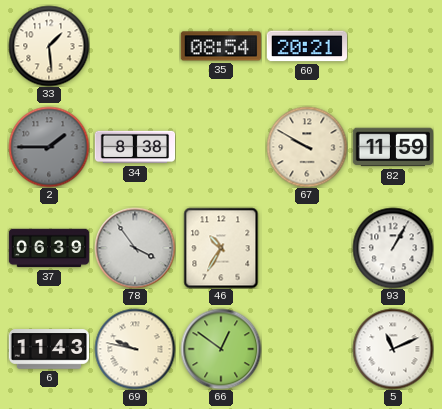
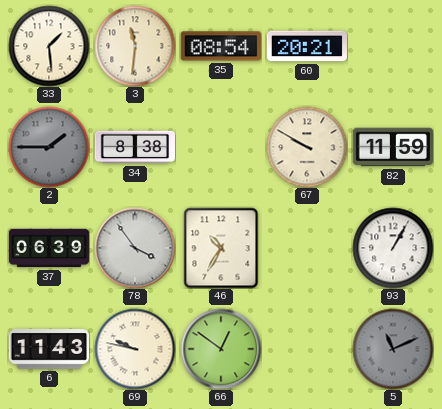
3: none -> 11:31 (135, 46)
5 dial: white -> grey (393, 349)
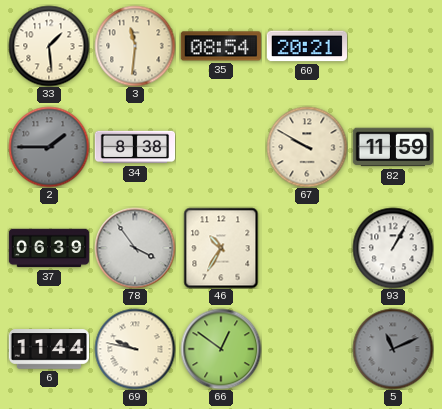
6: 11:43 -> 11:44 (48, 349)
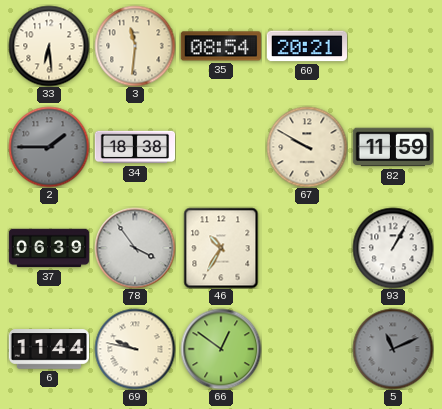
33: 1:29 -> 6:29 (49, 46)
34: 8:38 -> 18:38 (135, 147)
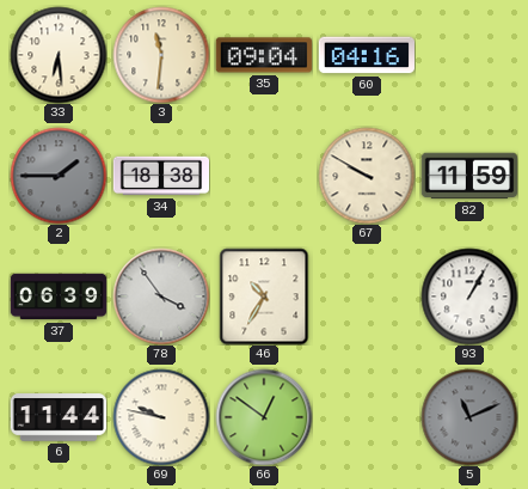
35: 08:54 -> 09:04 (264, 55)
60: 20:21 -> 04:16 (366, 55)
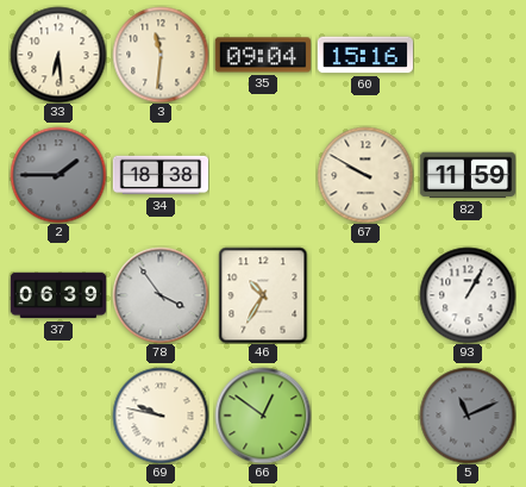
60: 04:16 -> 15:16 (364, 55)
6: 11:44 -> none (57, 417)
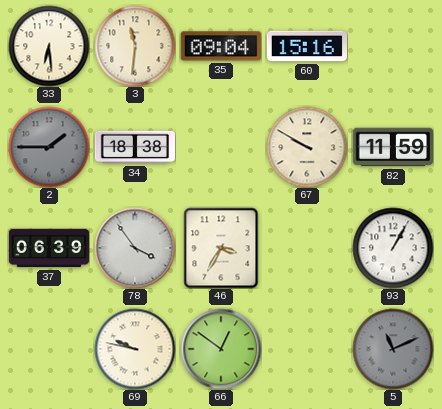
46: 10:35 -> 3:35 (221, 248)
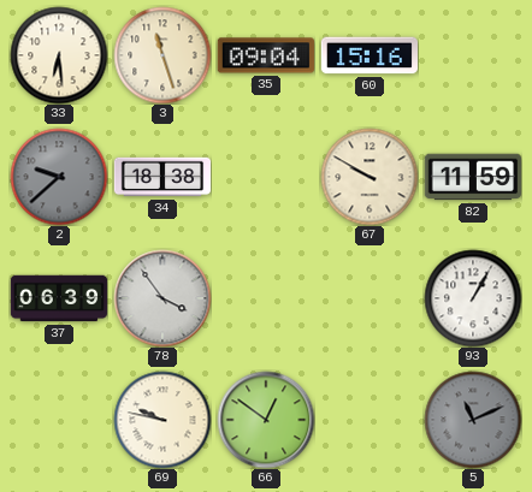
3: 11:31 -> 11:27 (162, 55)
2: 1:45 -> 9:38 (59, 177)
46: 3:35 -> none (221, 248)
